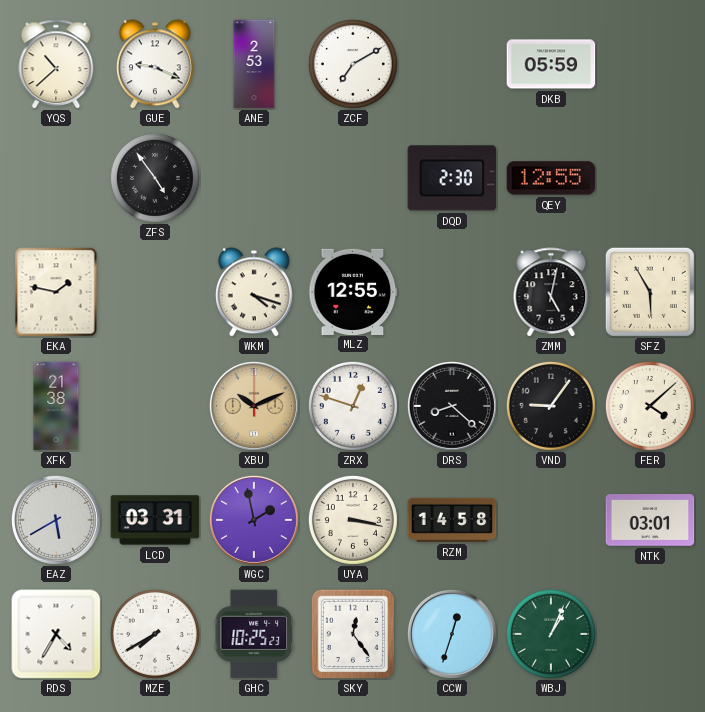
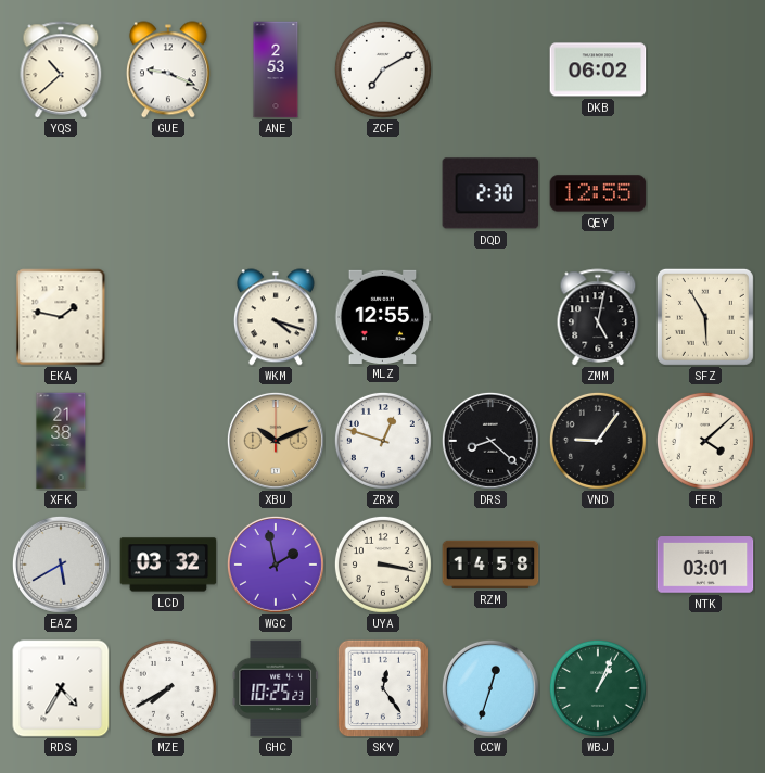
DKB: 05:59 -> 06:02 (598, 69)
ZFS: 4:54 -> none (155, 178)
LCD: 03:31 -> 03:32 (168, 565)
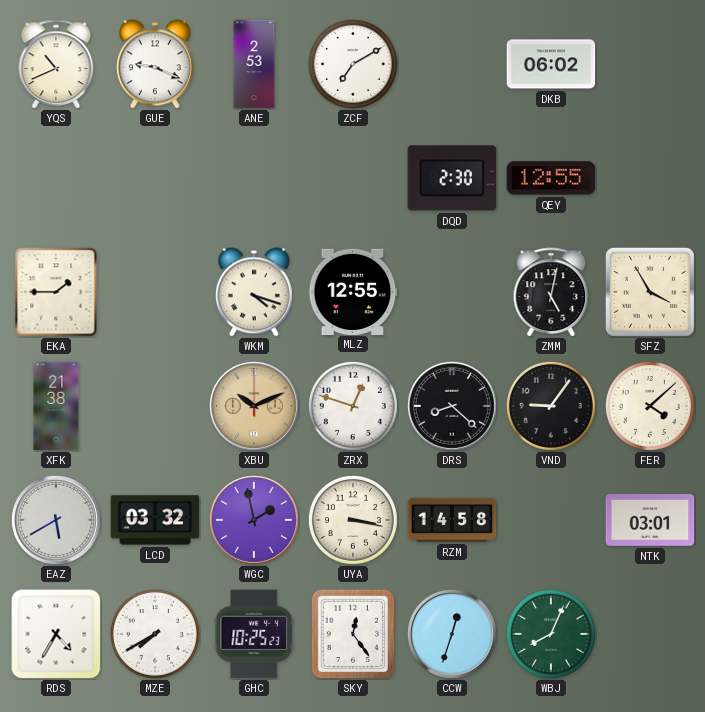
YQS: 10:38 -> 10:41 (56, 64)
EKA: 1:47 -> 1:45 (56, 292)
SFZ: 5:55 -> 3:55 (650, 292)
WBJ: 1:04 -> 8:04 (551, 634)
